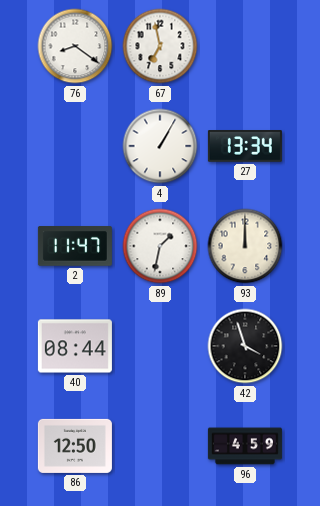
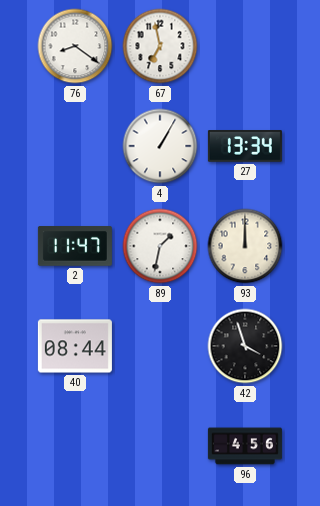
86: 12:50 -> none (75, 446)
96: 4:59 -> 4:56 (245, 446)
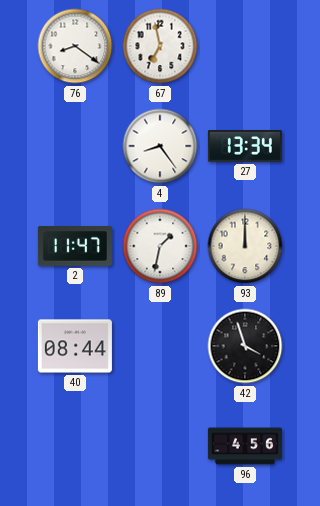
4: 1:05 -> 8:24 (160, 146)
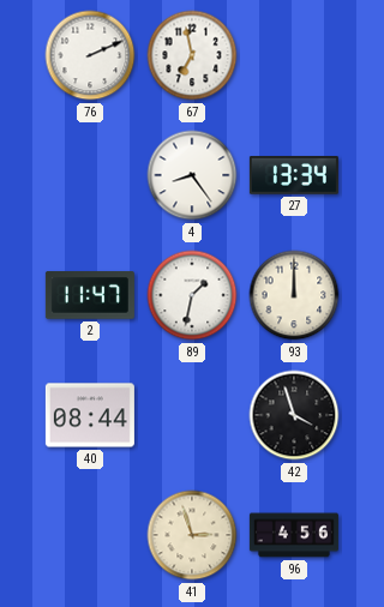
76: 8:21 -> 2:11 (90, 55)
41: none -> 2:57 (192, 535)
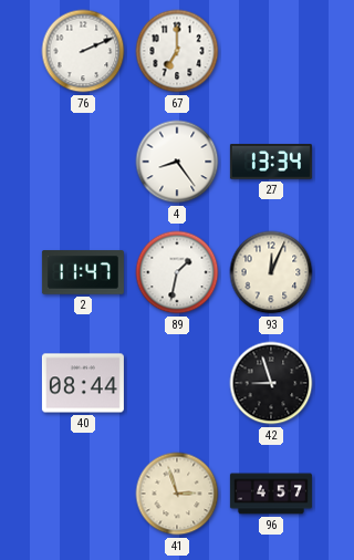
67: 6:58 -> 7:00 (177, 51)
93: 12:00 -> 12:04 (271, 272)
42: 3:57 -> 8:57 (271, 383)
96: 4:56 -> 4:57 (271, 494)
